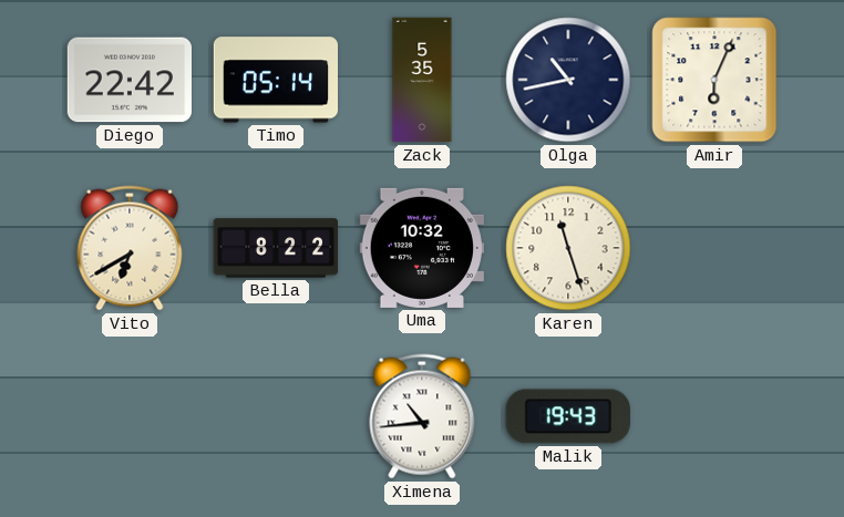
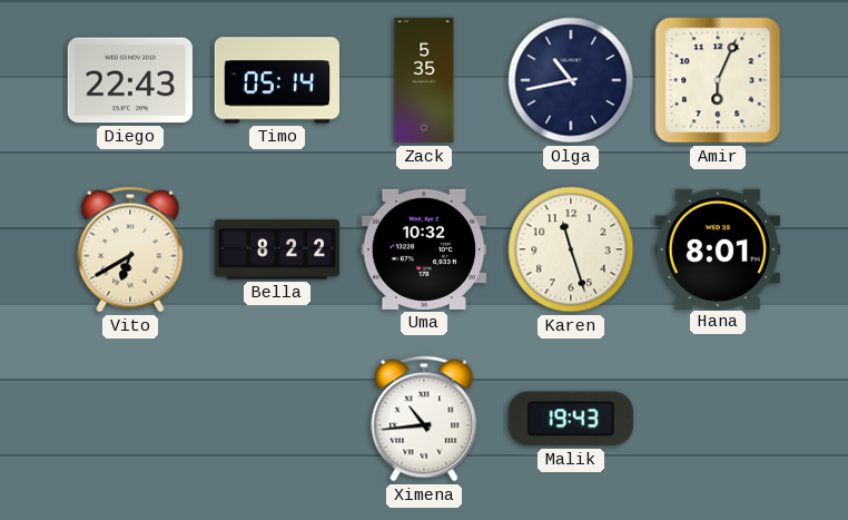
Diego: 22:42 -> 22:43 (129, 80)
Hana: none -> 8:01 (717, 248)
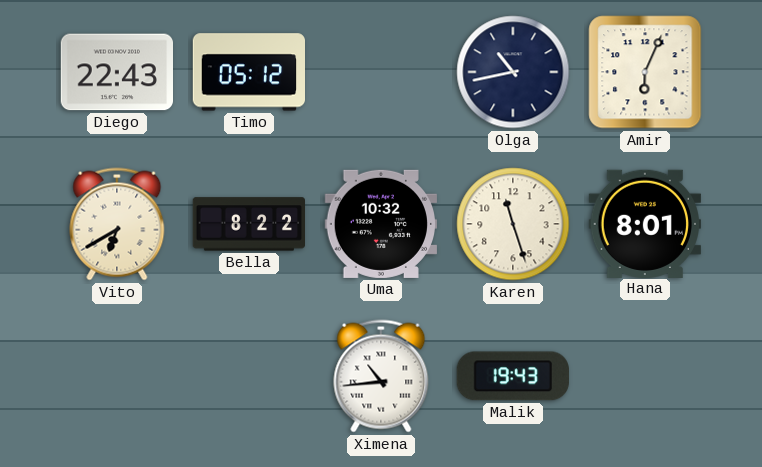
Timo: 05:14 -> 05:12 (249, 72)
Zack: 5:35 -> none (424, 80)
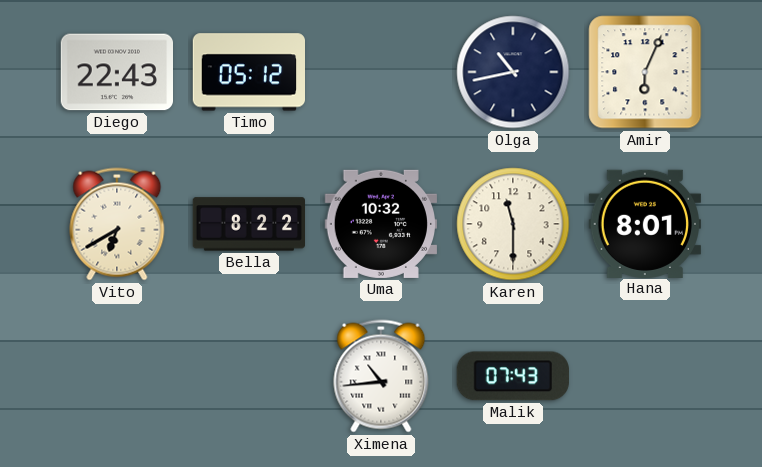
Karen: 11:27 -> 11:30 (513, 224)
Malik: 19:43 -> 07:43 (513, 376)
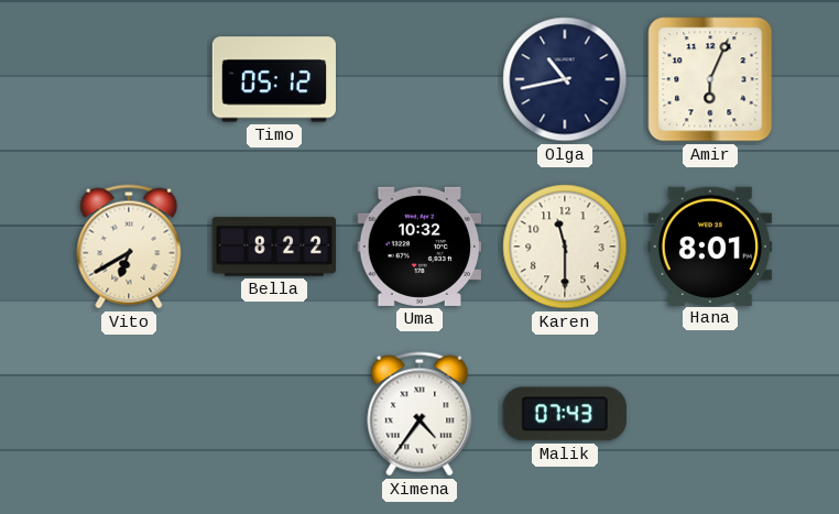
Diego: 22:43 -> none (116, 72)
Ximena: 10:44 -> 4:36 (419, 414)
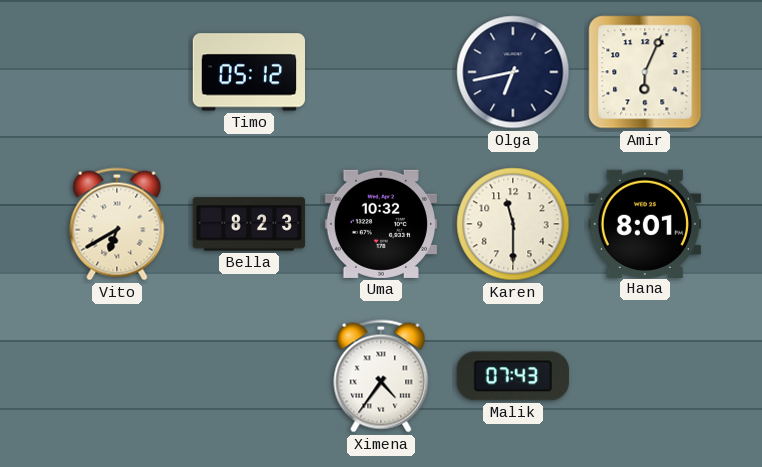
Olga: 10:43 -> 6:43 (513, 72)
Bella: 8:22 -> 8:23 (249, 224)
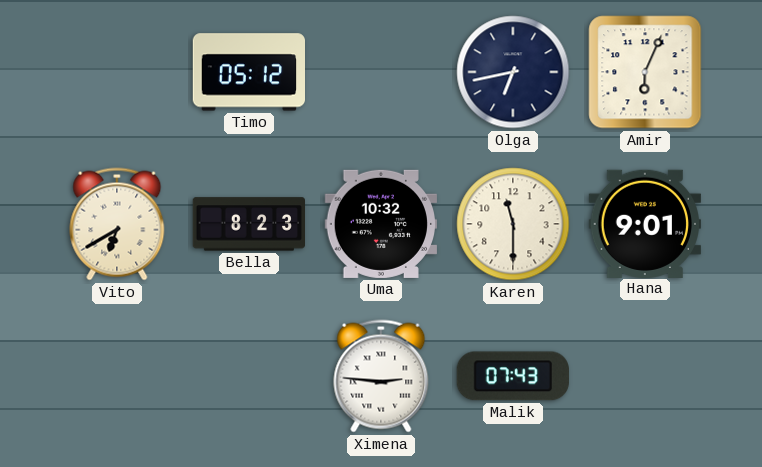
Hana: 8:01 -> 9:01 (644, 223)
Ximena: 4:36 -> 2:46 (381, 376)
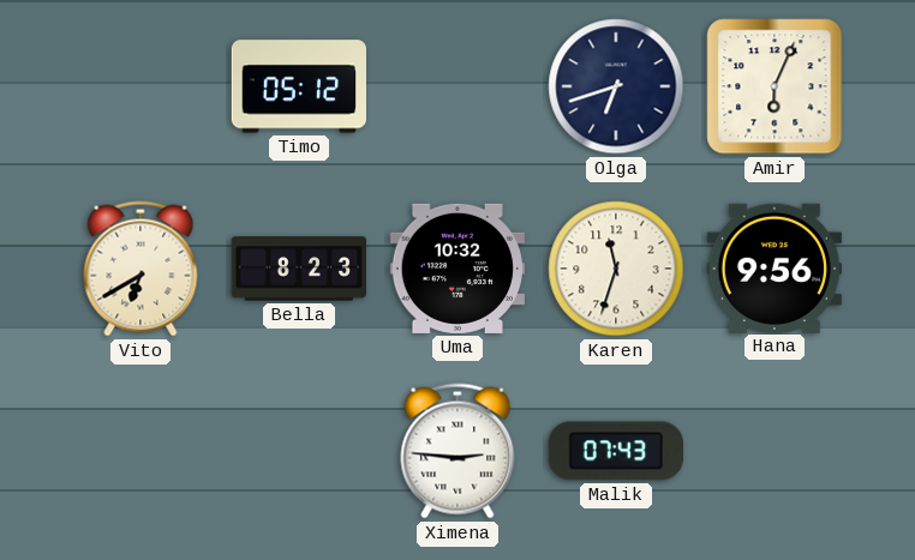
Olga: 6:43 -> 6:42 (616, 86)
Karen: 11:30 -> 11:33 (616, 269)
Hana: 9:01 -> 9:56 (773, 267)
